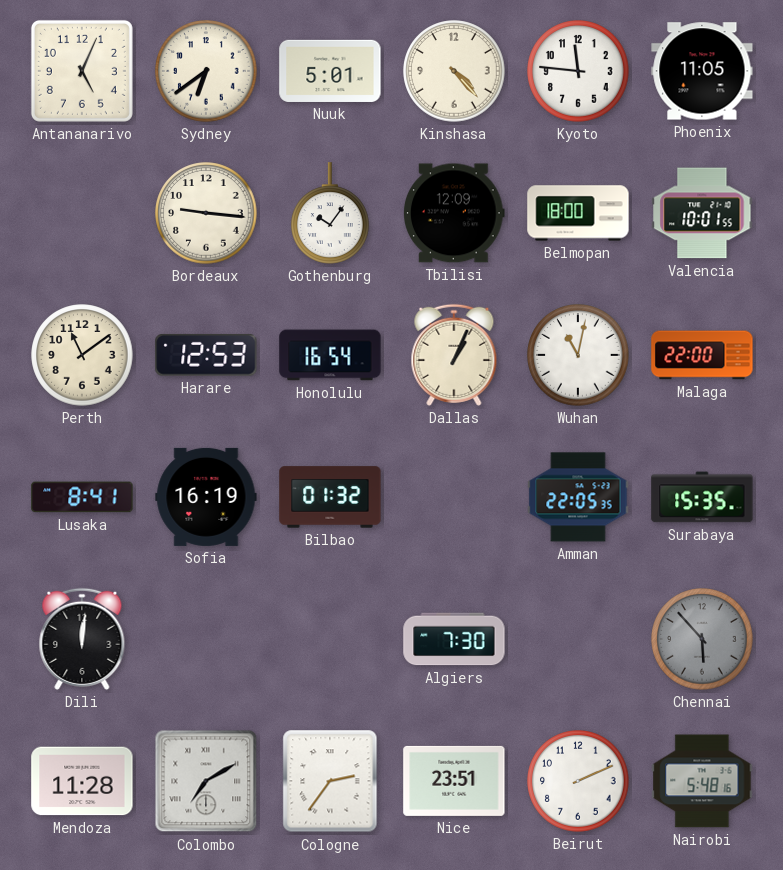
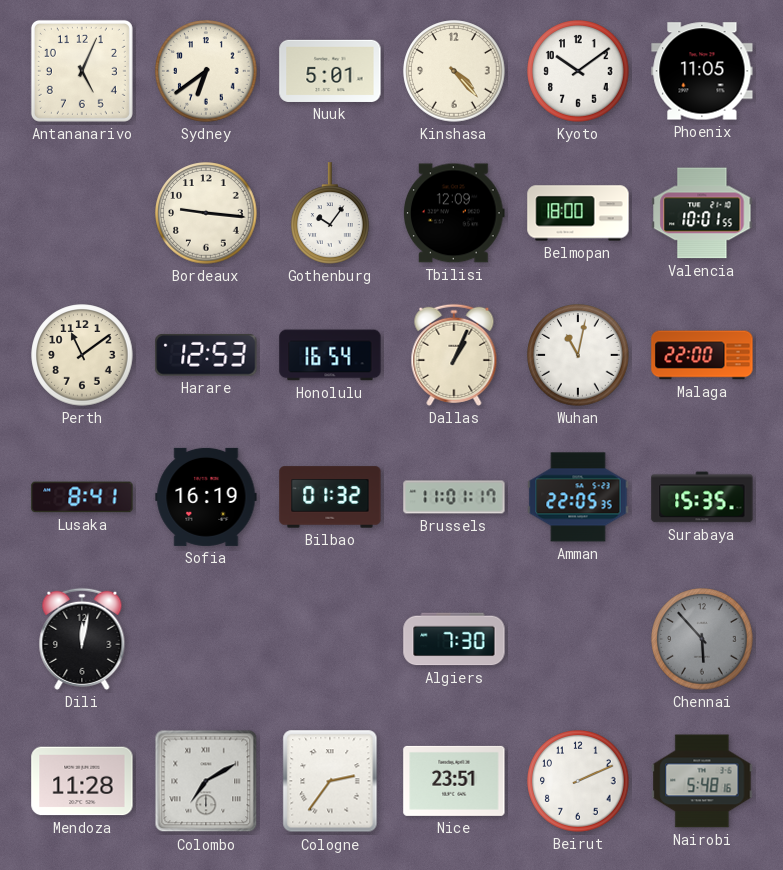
Kyoto: 11:46 -> 10:09 (578, 71)
Brussels: none -> 11:01 (454, 497)
Dili: 12:01 -> 12:02 (82, 639)
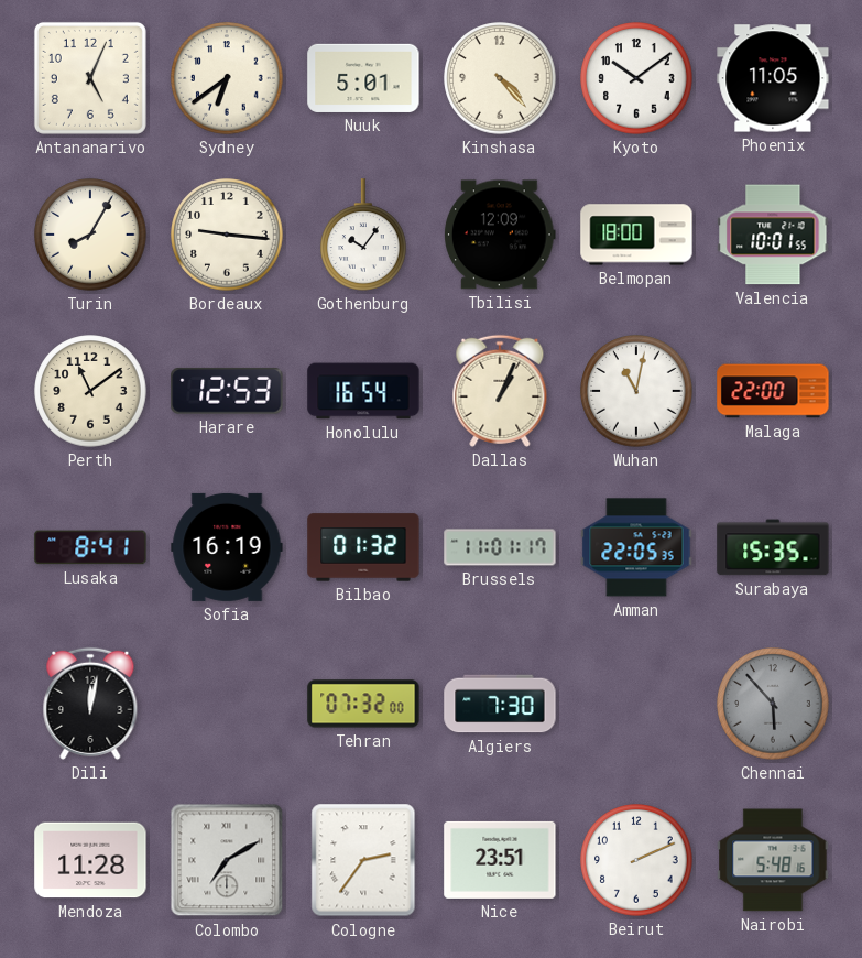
Turin: none -> 8:05 (90, 235)
Tehran: none -> 07:32 (363, 704)
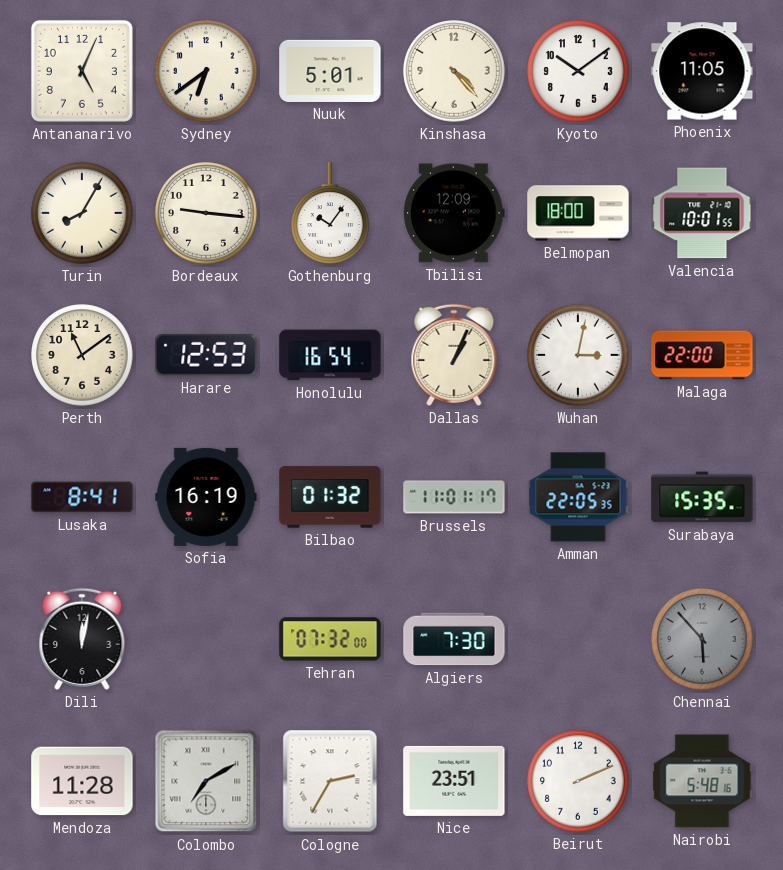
Wuhan: 11:02 -> 3:02 (578, 355)
Cologne: 2:36 -> 2:35 (330, 781)
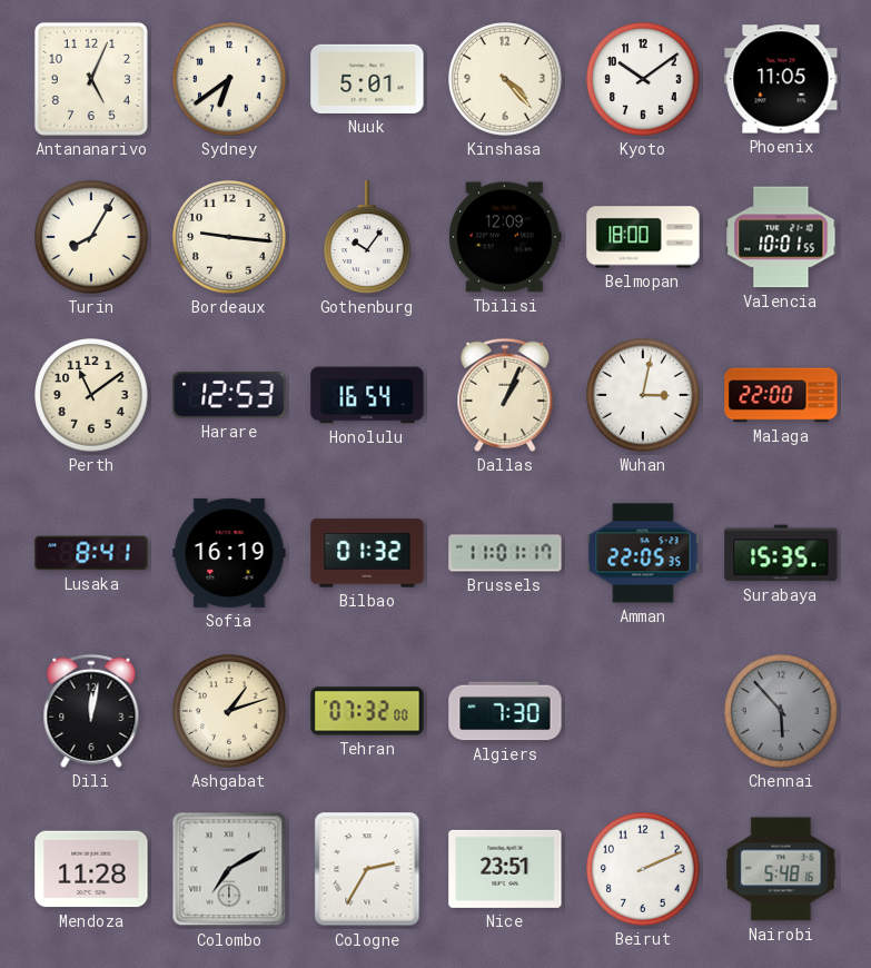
Ashgabat: none -> 1:12 (229, 711)
